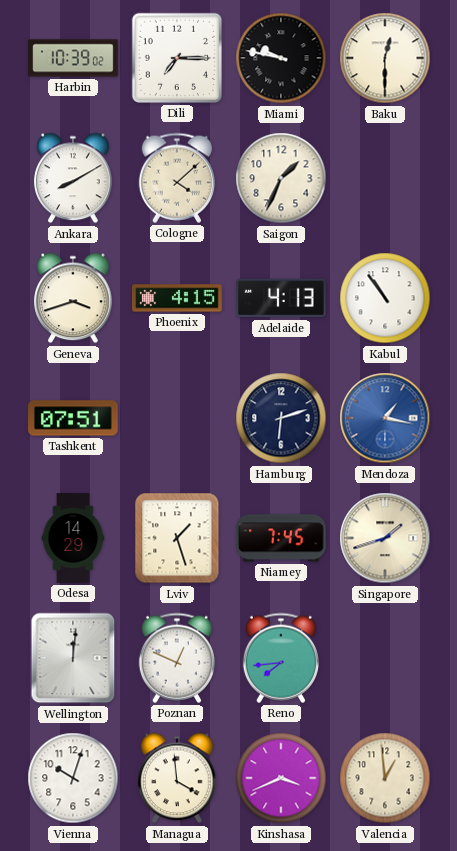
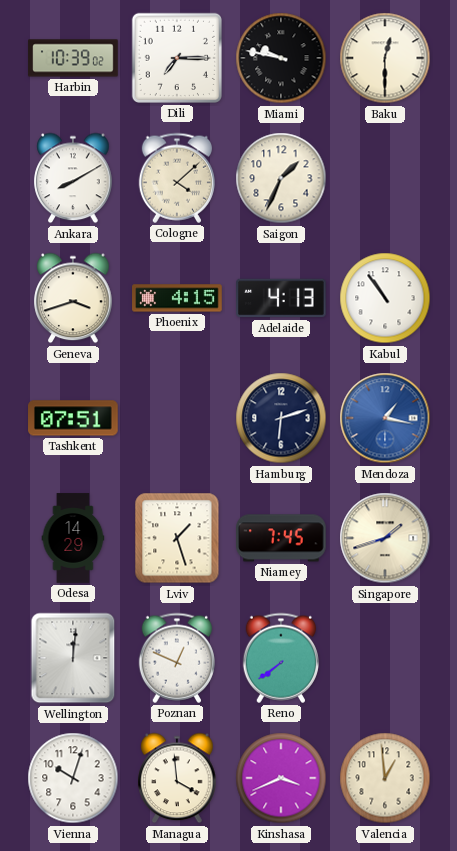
Reno: 7:44 -> 7:39 (280, 658)
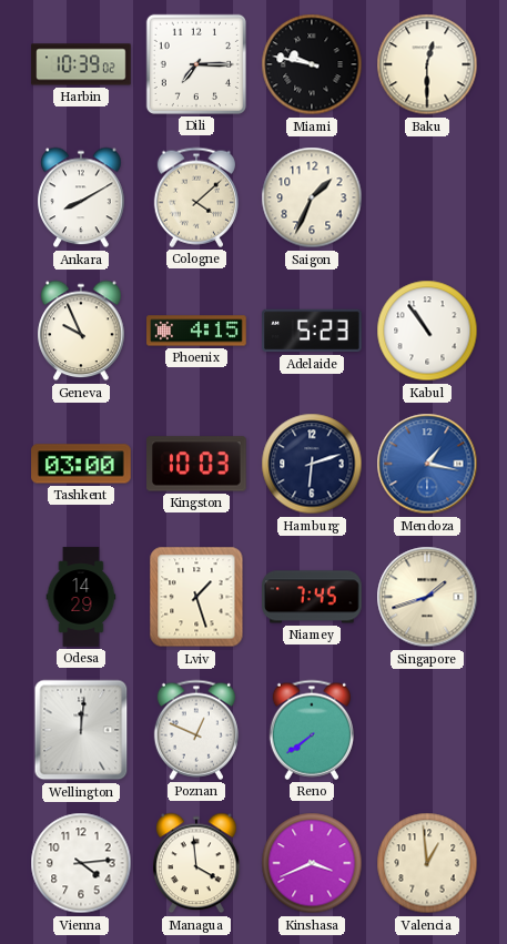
Geneva: 3:42 -> 9:56 (81, 331)
Adelaide: 4:13 -> 5:23 (312, 331)
Tashkent: 07:51 -> 03:00 (81, 464)
Kingston: none -> 10:03 (197, 464)
Vienna: 10:03 -> 4:14 (81, 863)
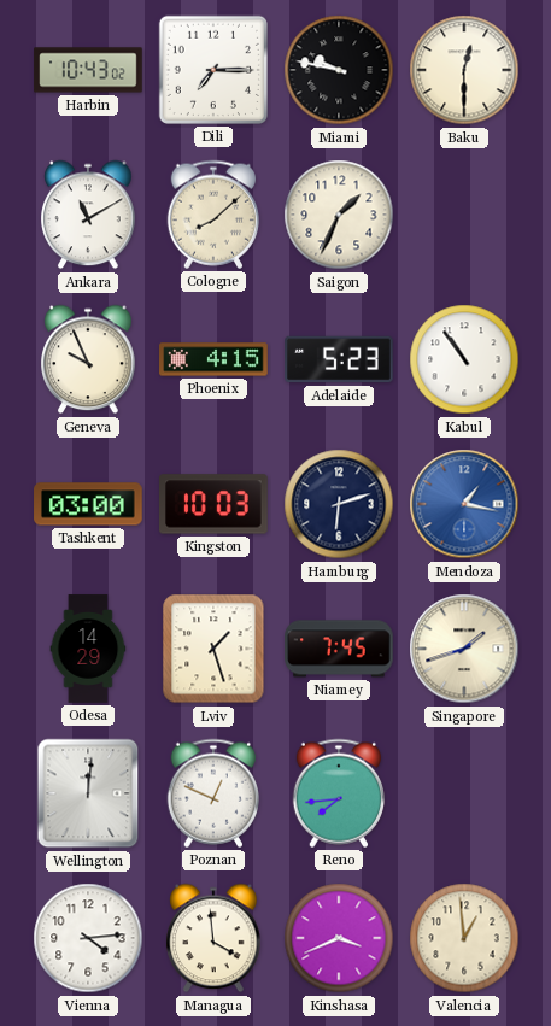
Harbin: 10:39 -> 10:43 (88, 70)
Ankara: 8:10 -> 11:10 (88, 215)
Cologne: 4:08 -> 8:08 (212, 215)
Reno: 7:39 -> 7:44 (338, 793)
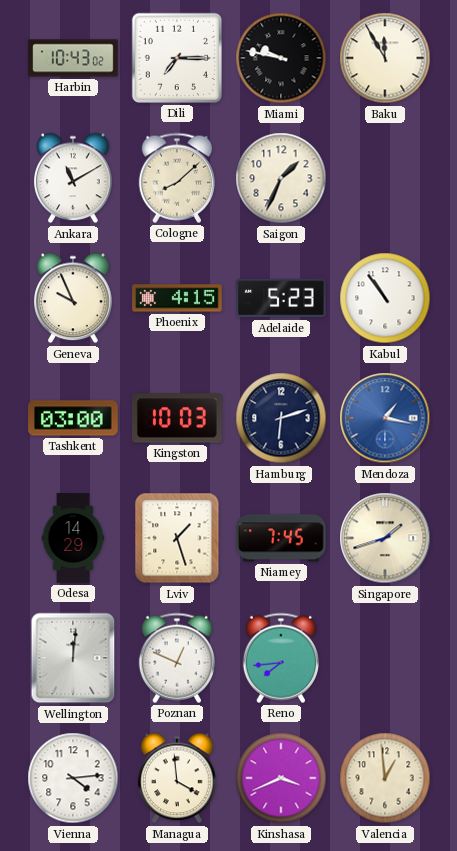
Baku: 12:30 -> 11:55 (385, 58)
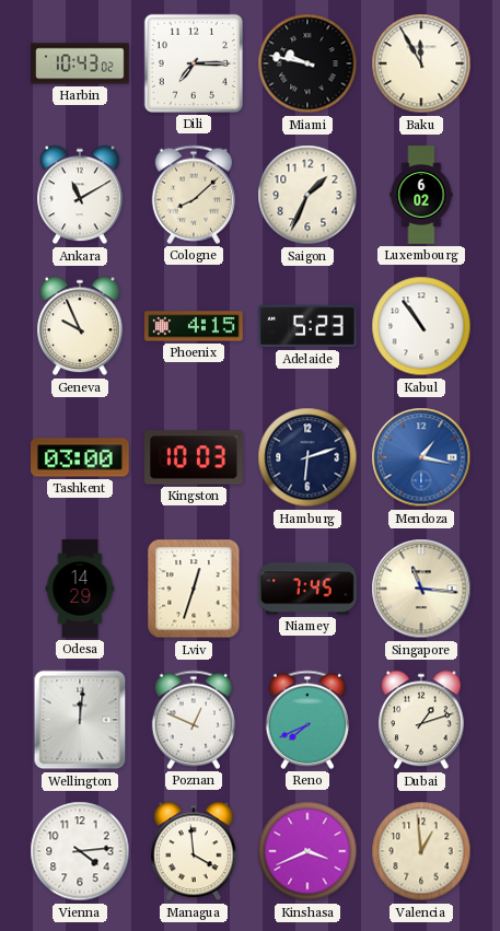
Luxembourg: none -> 6:02 (421, 195)
Lviv: 1:27 -> 12:33 (194, 589)
Singapore: 1:42 -> 11:16 (421, 589)
Reno: 7:44 -> 7:41 (306, 720)
Dubai: none -> 1:12 (421, 720)
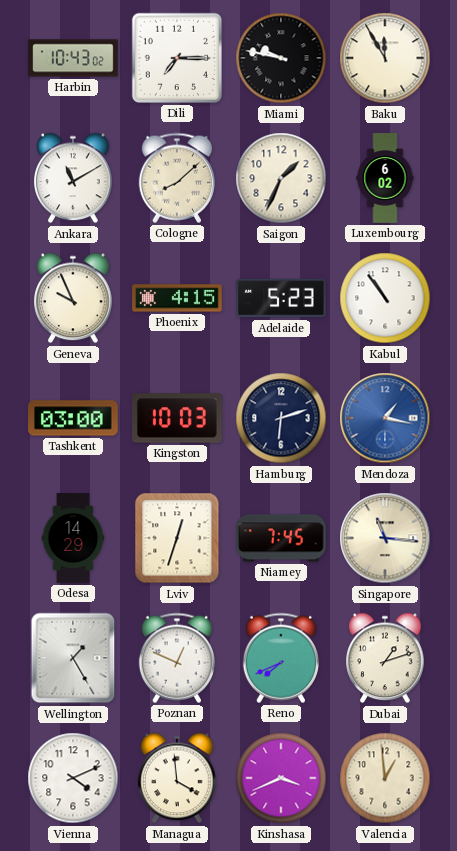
Wellington: 12:01 -> 1:25 (73, 658)
Vienna: 4:14 -> 4:11 (73, 778)
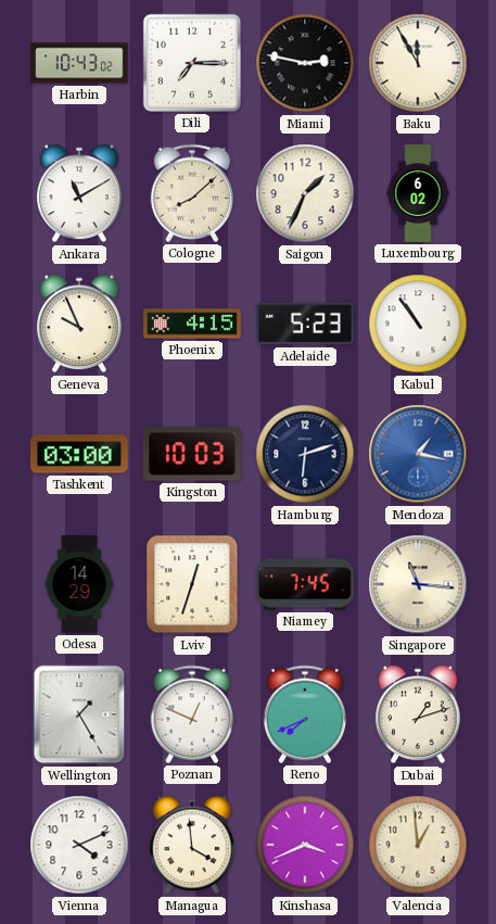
Miami: 9:47 -> 2:47 (305, 63)
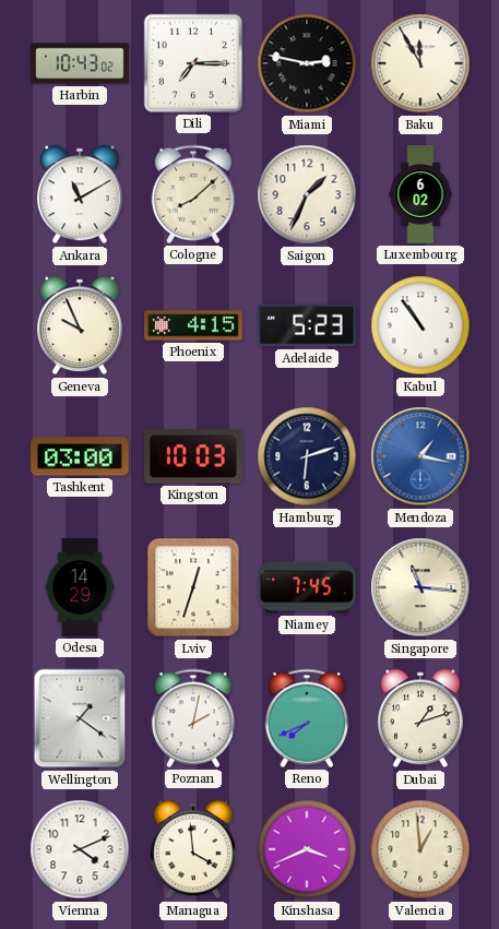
Wellington: 1:25 -> 1:21 (80, 718)
Poznan: 12:49 -> 2:02 (192, 718)
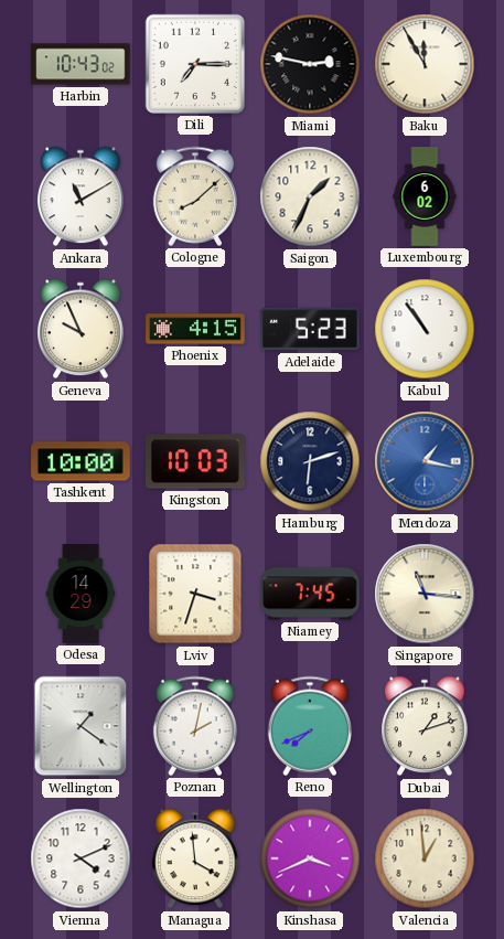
Tashkent: 03:00 -> 10:00 (81, 461)
Lviv: 12:33 -> 3:33 (195, 594)
